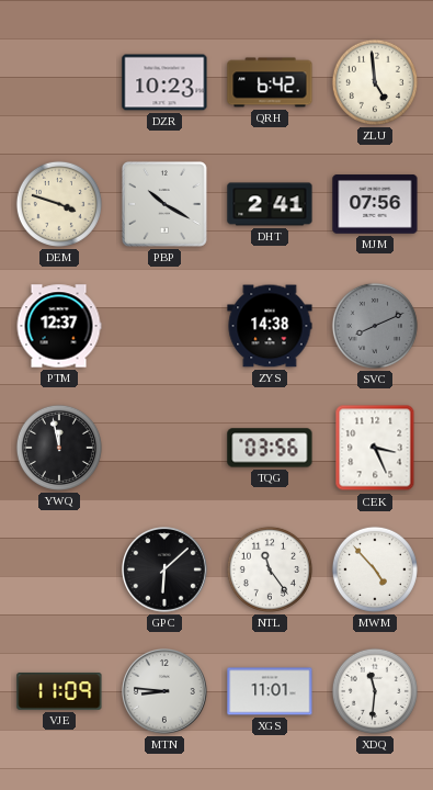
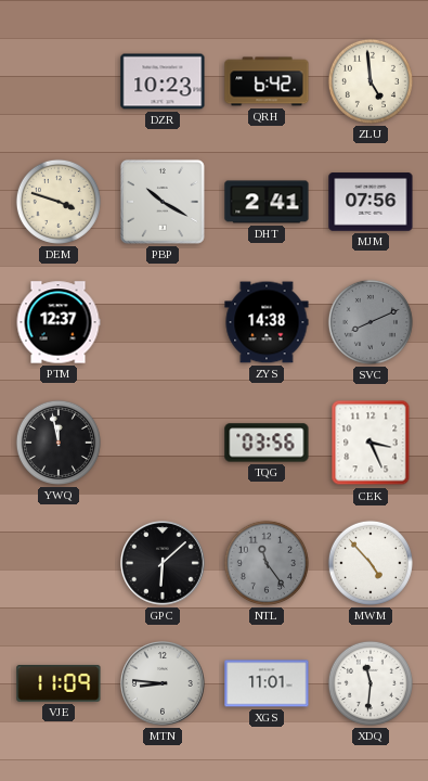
NTL dial: white -> grey (267, 563)
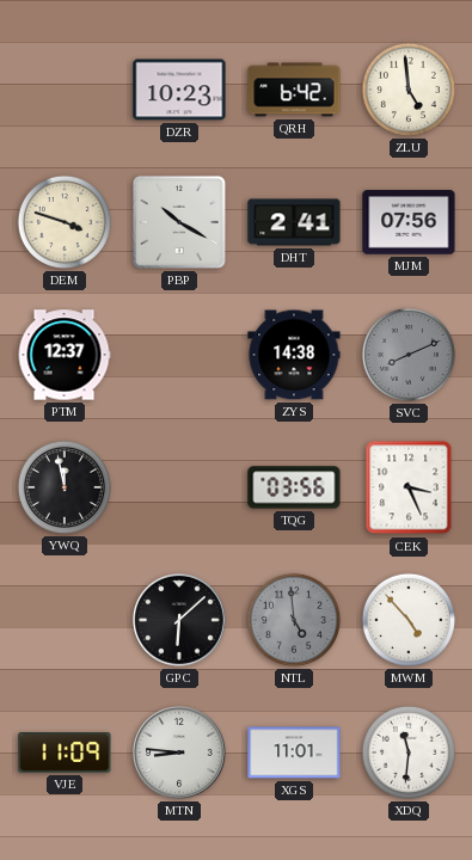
NTL: 11:24 -> 4:59 (294, 620)
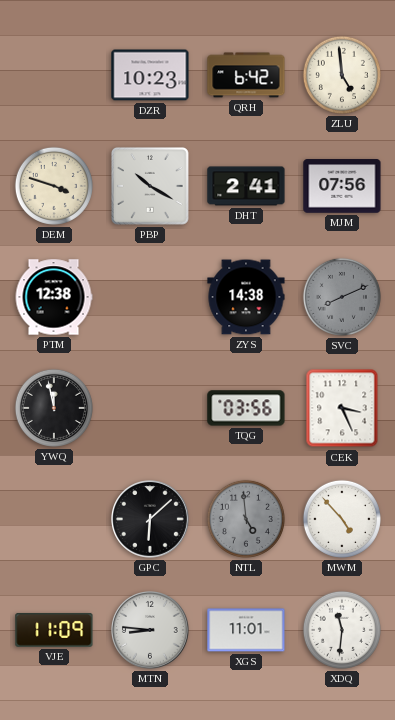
PTM: 12:37 -> 12:38 (54, 297)
